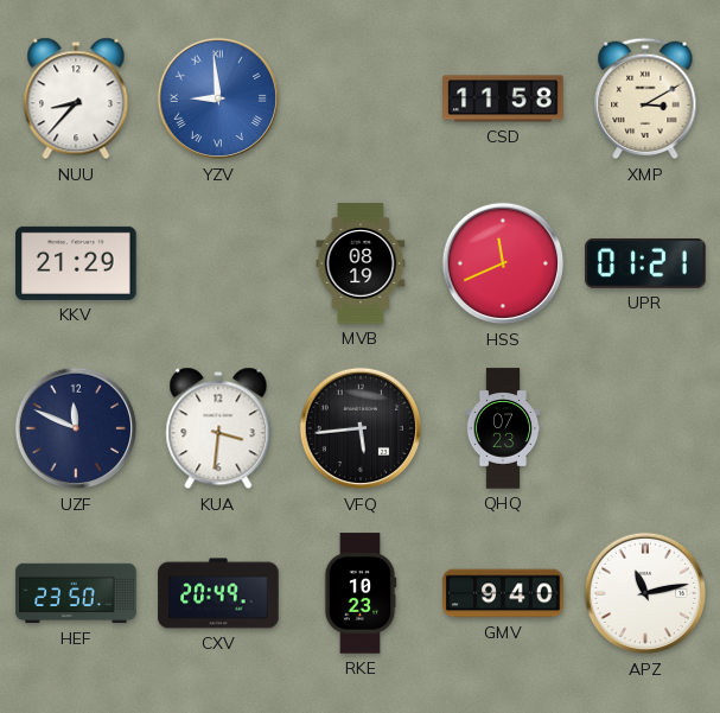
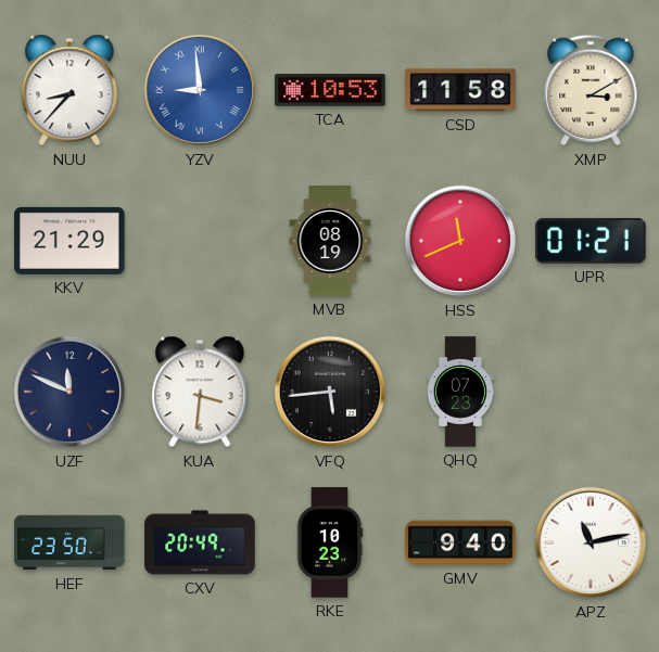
TCA: none -> 10:53 (330, 90)
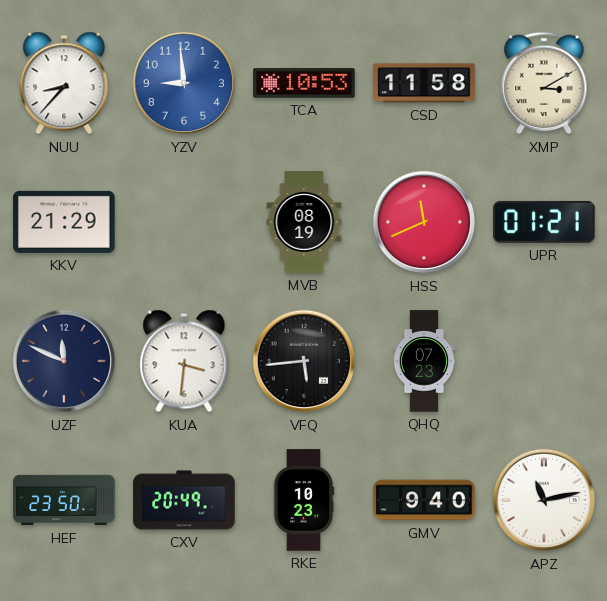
YZV numerals: Roman -> Arabic (184, 83)
